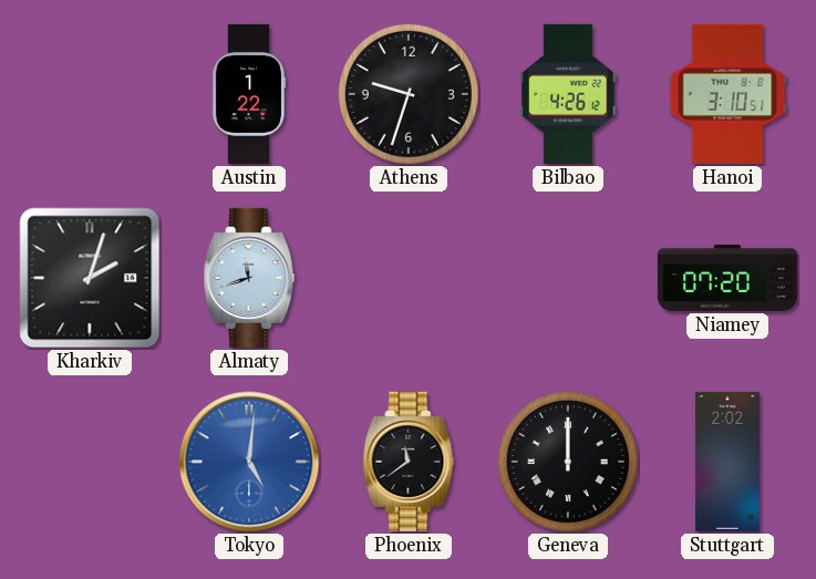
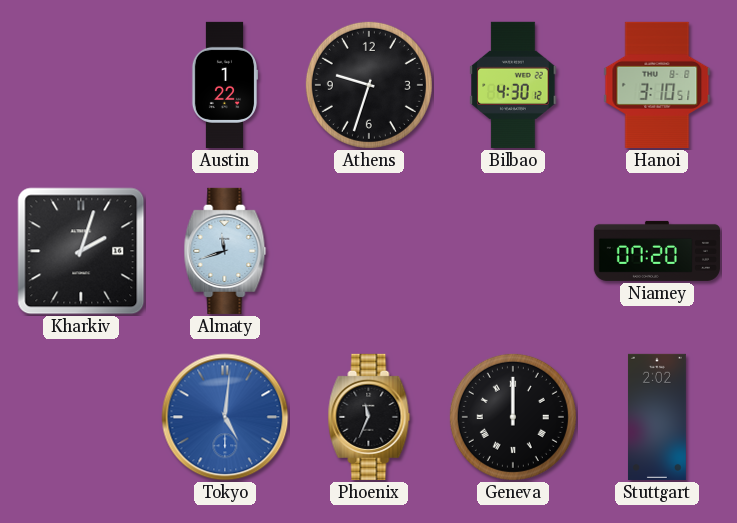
Bilbao: 4:26 -> 4:30 (513, 85)
Phoenix: 11:39 -> 11:34 (369, 417)
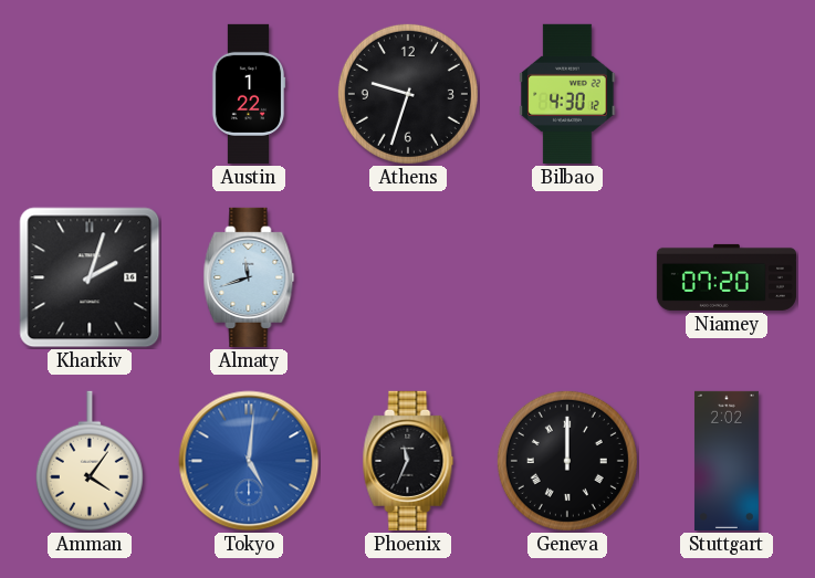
Hanoi: 3:10 -> none (657, 85)
Amman: none -> 4:06 (90, 461)
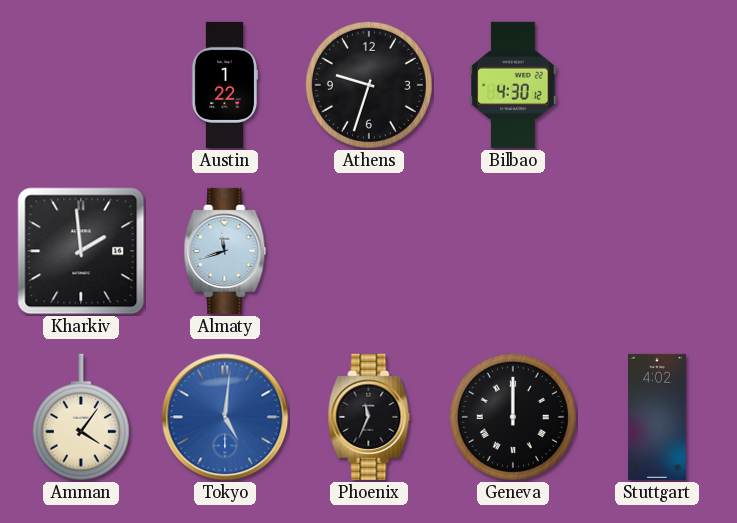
Kharkiv: 2:03 -> 1:59 (81, 251)
Niamey: 07:20 -> none (727, 277)
Stuttgart: 2:02 -> 4:02 (657, 417)
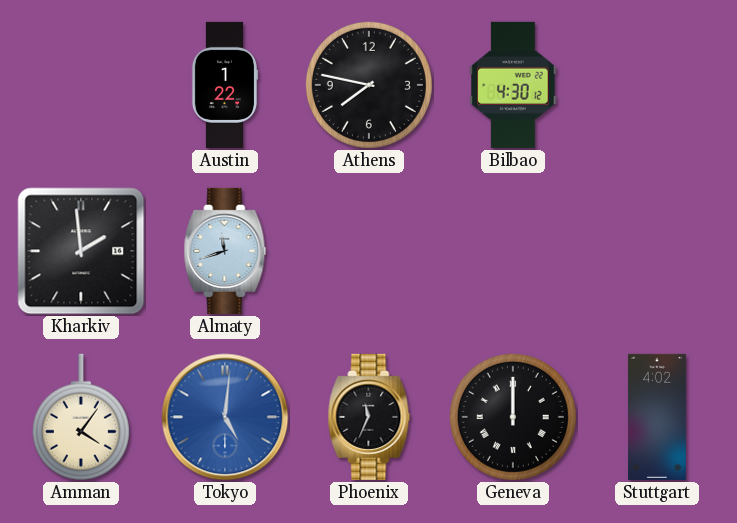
Athens: 9:33 -> 7:47 (369, 85)
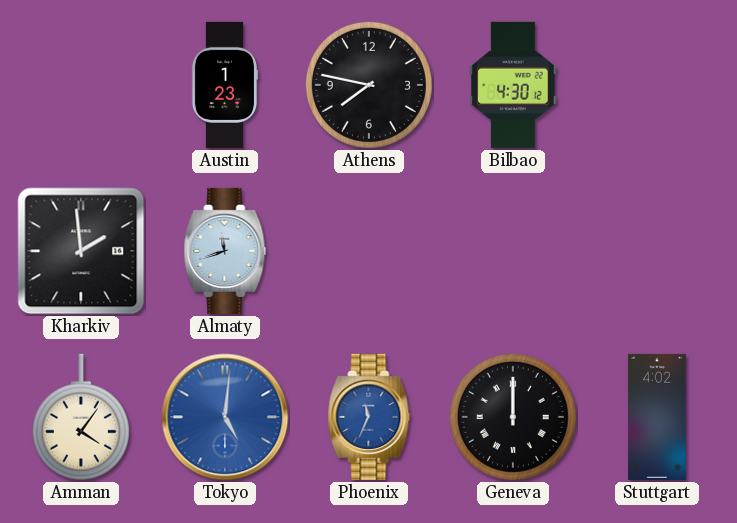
Austin: 1:22 -> 1:23 (225, 85)
Phoenix dial: black -> blue (369, 417)
